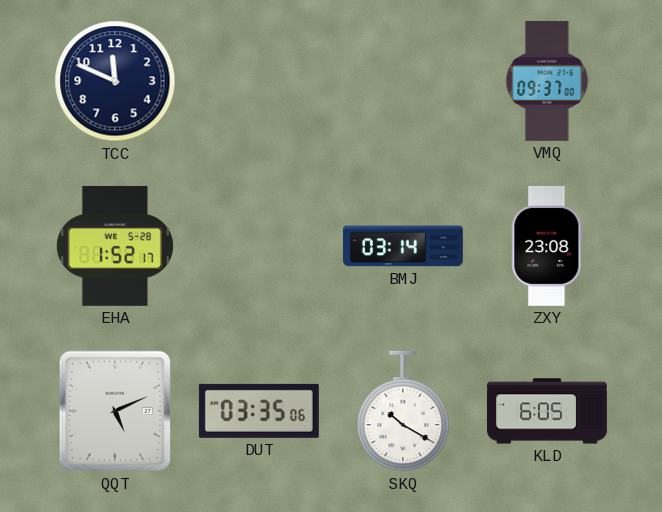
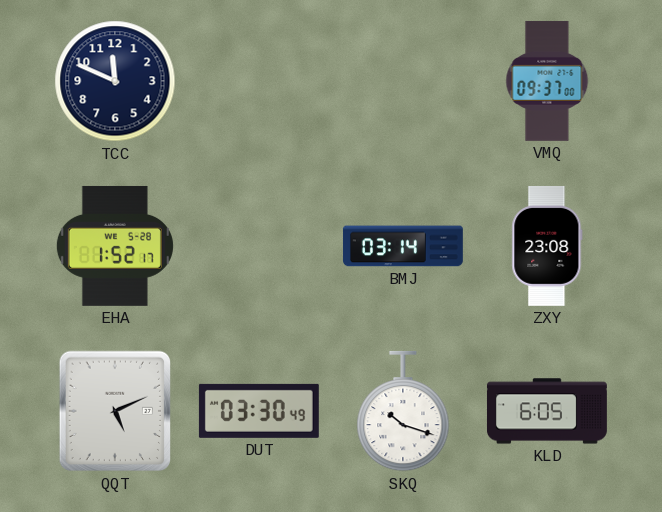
DUT: 03:35 -> 03:30 (259, 411)
SKQ: 10:20 -> 10:18 (403, 411)
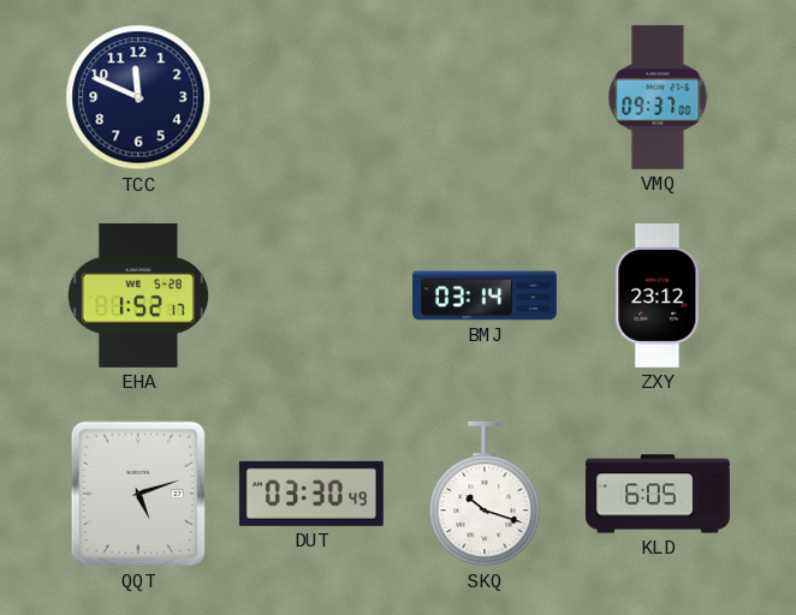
ZXY: 23:08 -> 23:12 (658, 295)
QQT: 5:11 -> 5:12 (137, 494)
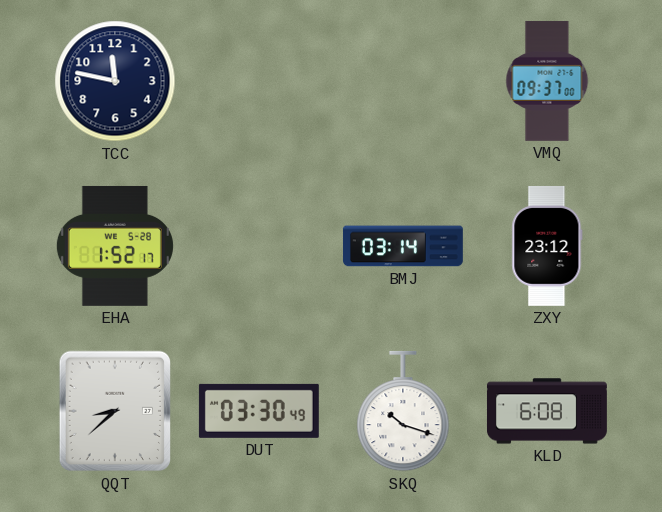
TCC: 11:49 -> 11:47 (115, 81)
QQT: 5:12 -> 8:38 (114, 411)
KLD: 6:05 -> 6:08 (547, 411)
